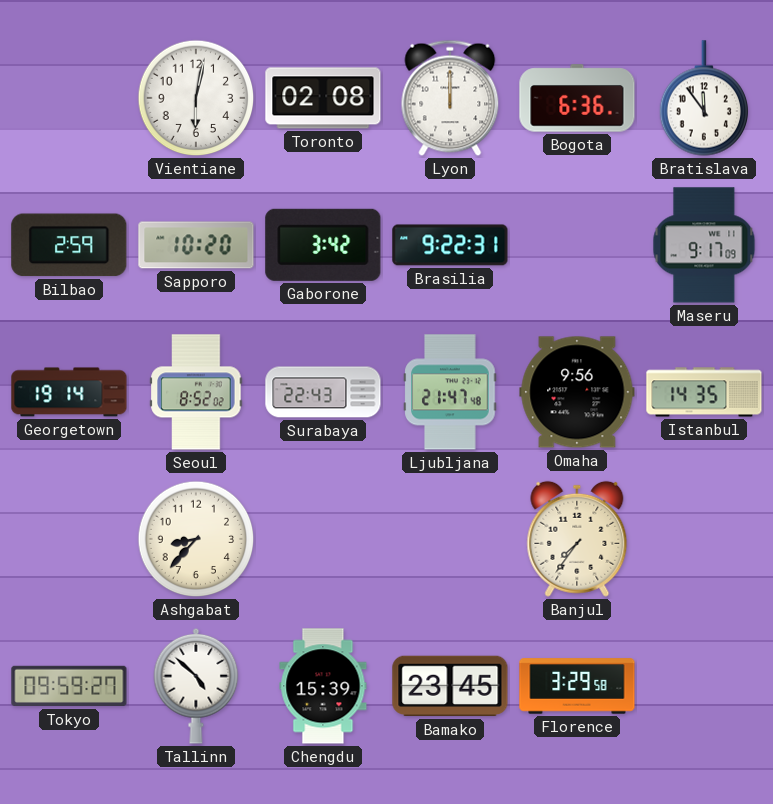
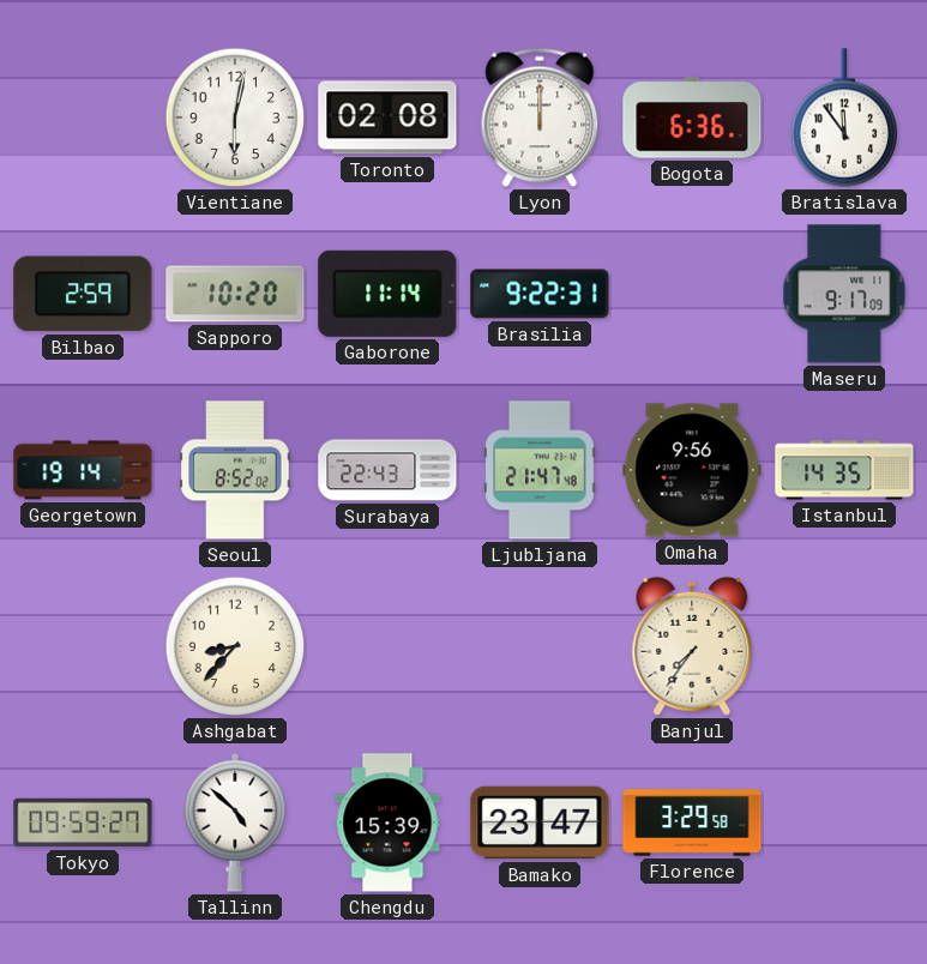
Gaborone: 3:42 -> 11:14 (387, 294)
Bamako: 23:45 -> 23:47 (540, 823)
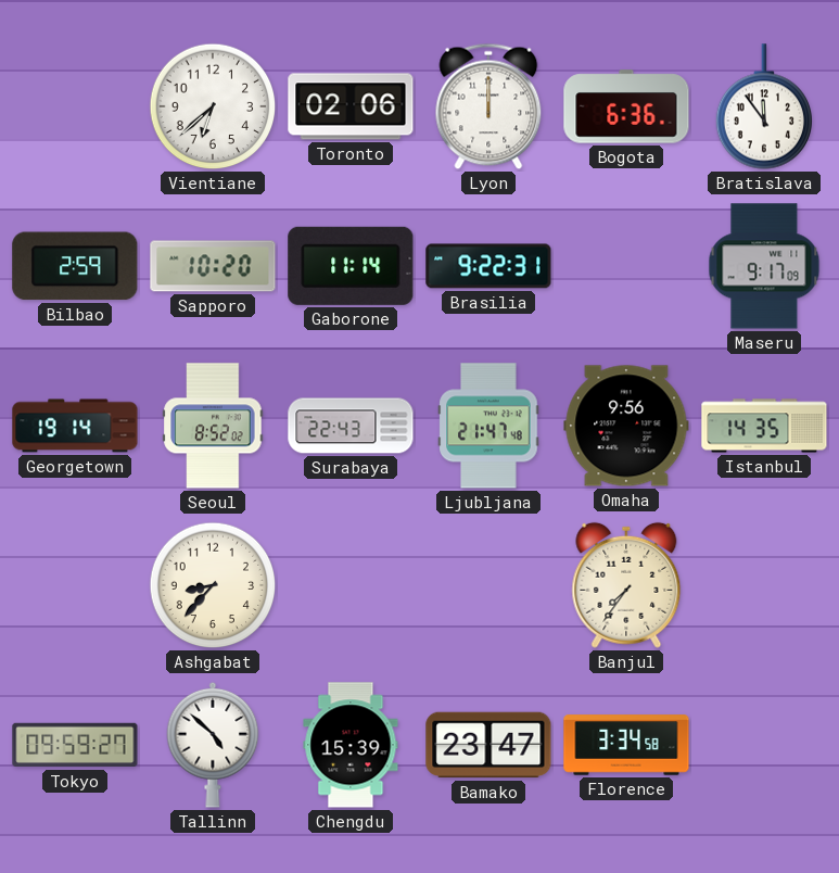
Vientiane: 6:02 -> 6:38 (213, 106)
Toronto: 02:08 -> 02:06 (351, 106)
Florence: 3:29 -> 3:34 (626, 745)
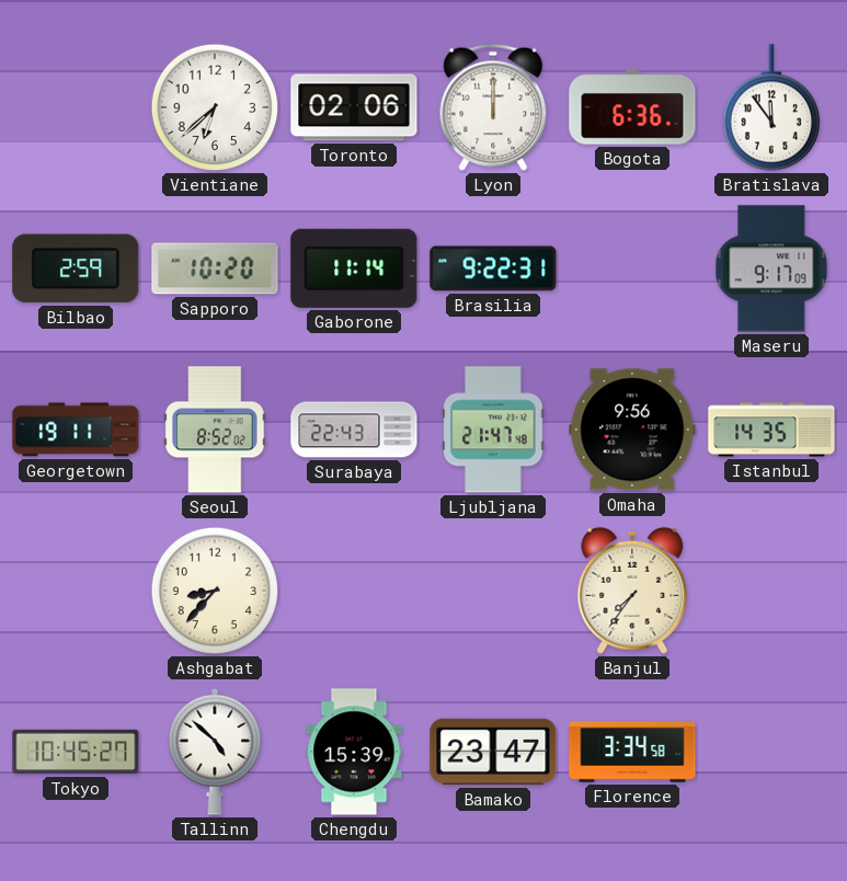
Georgetown: 19:14 -> 19:11 (76, 430)
Tokyo: 09:59 -> 10:45 (76, 752)
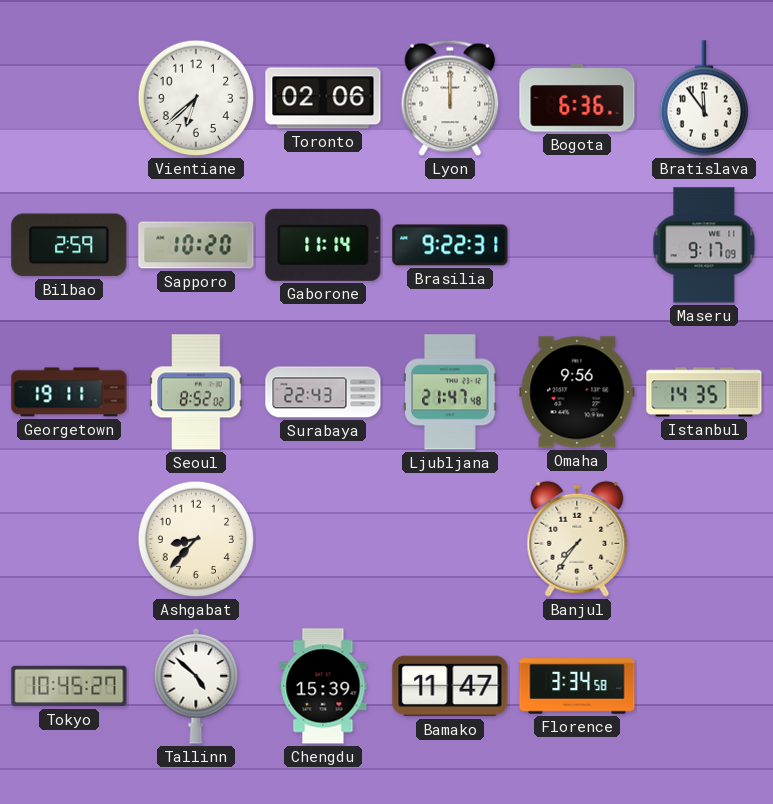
Bamako: 23:47 -> 11:47 (450, 686)
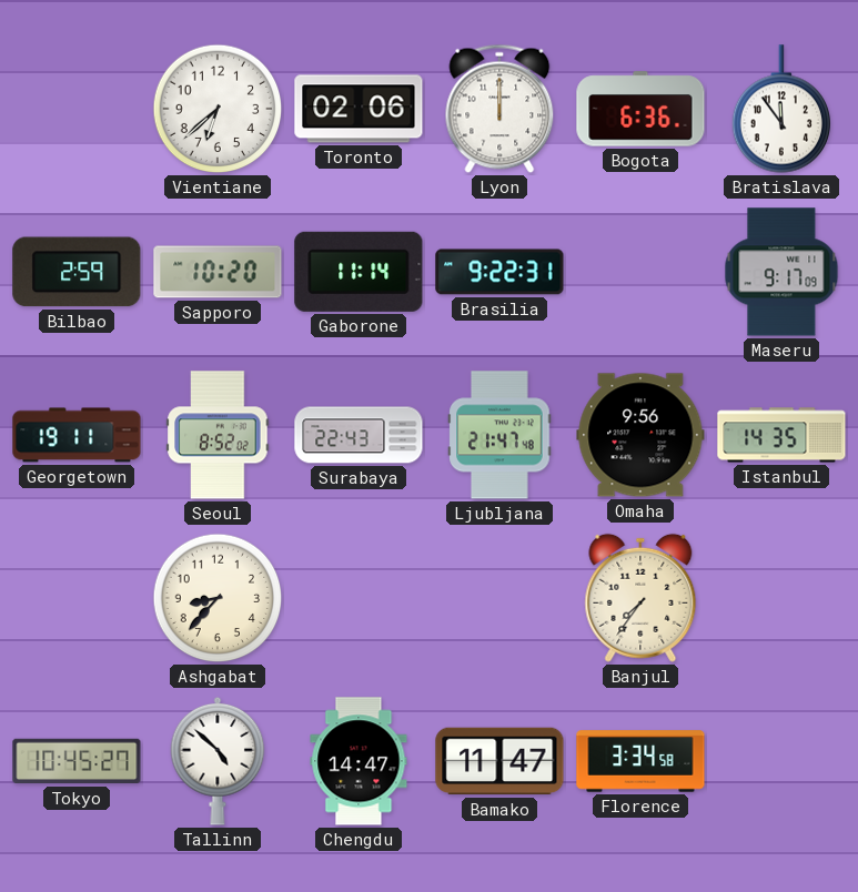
Chengdu: 15:39 -> 14:47 (359, 761)
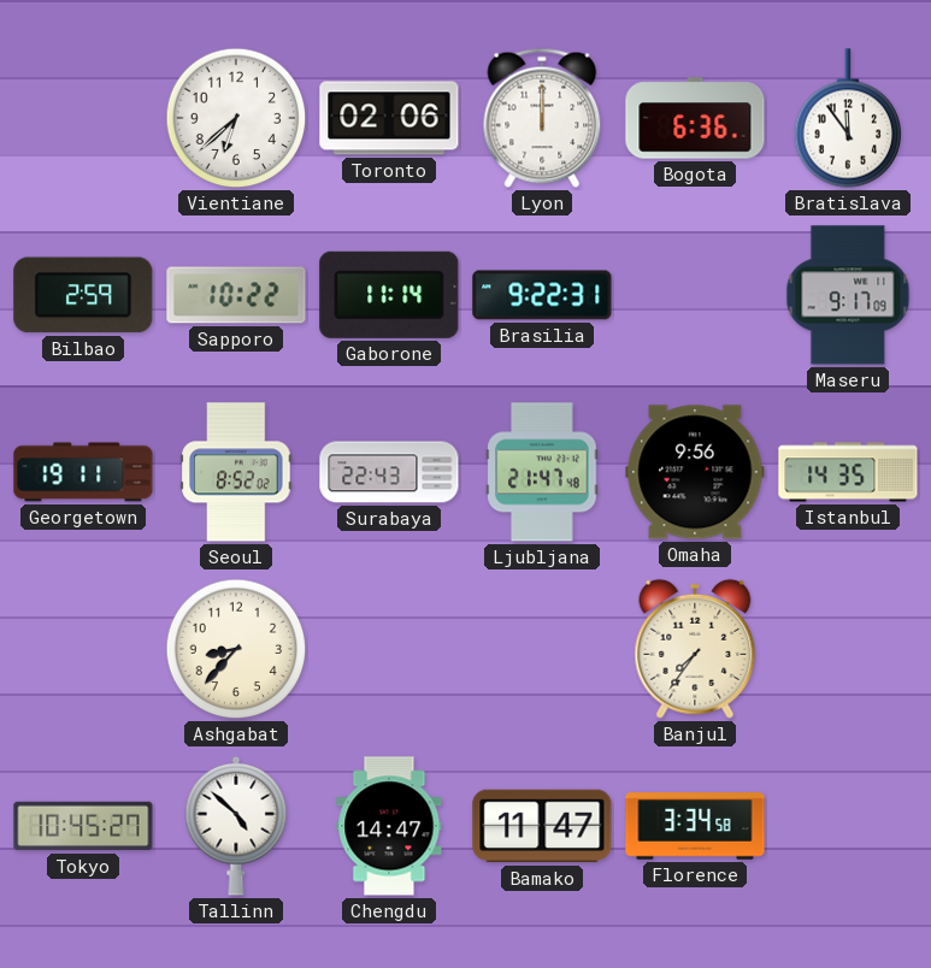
Sapporo: 10:20 -> 10:22 (236, 295)
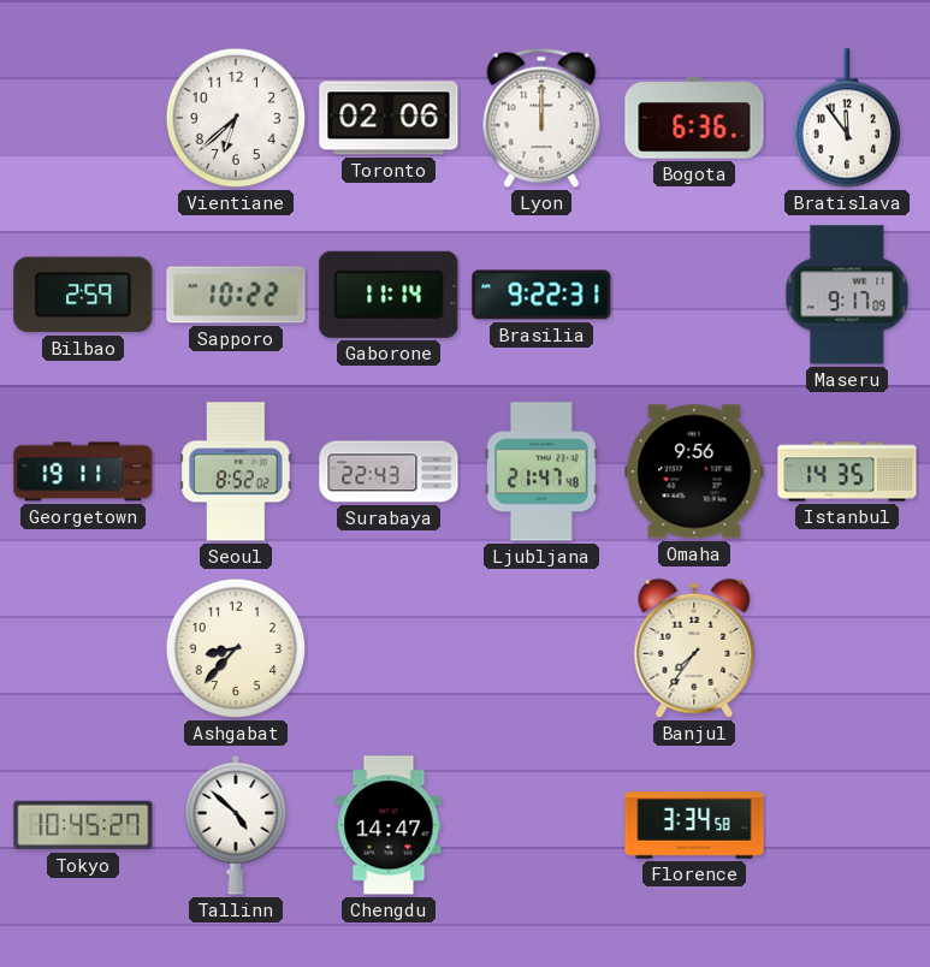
Bamako: 11:47 -> none (542, 826)
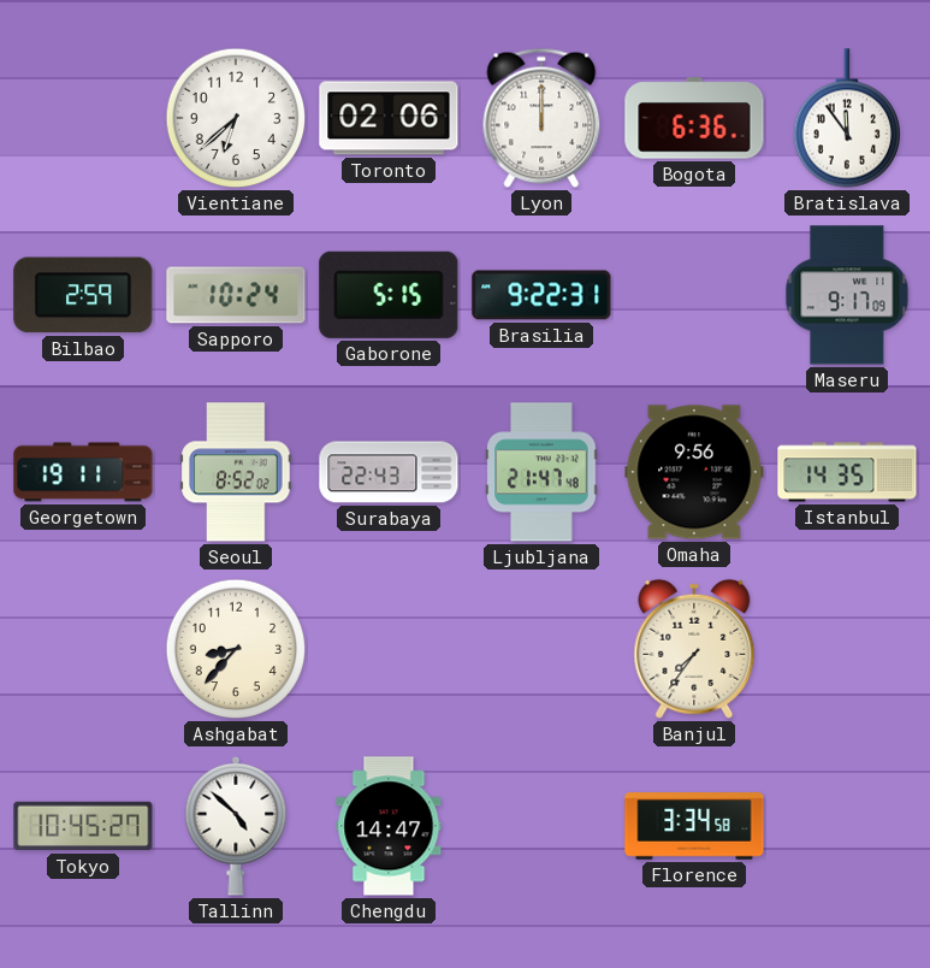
Sapporo: 10:22 -> 10:24 (236, 295)
Gaborone: 11:14 -> 5:15 (389, 295)
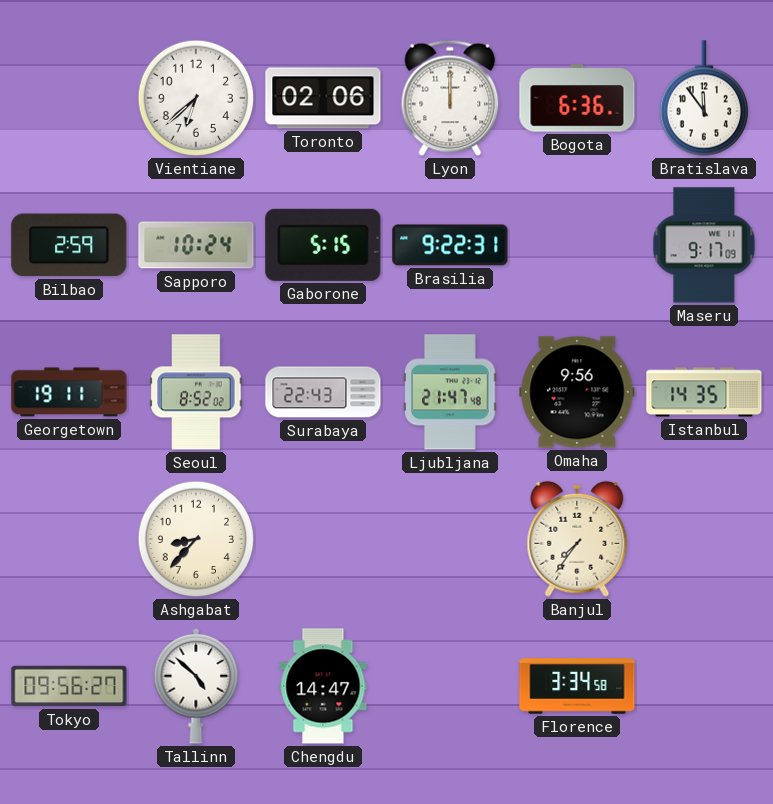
Tokyo: 10:45 -> 09:56 (69, 686)
